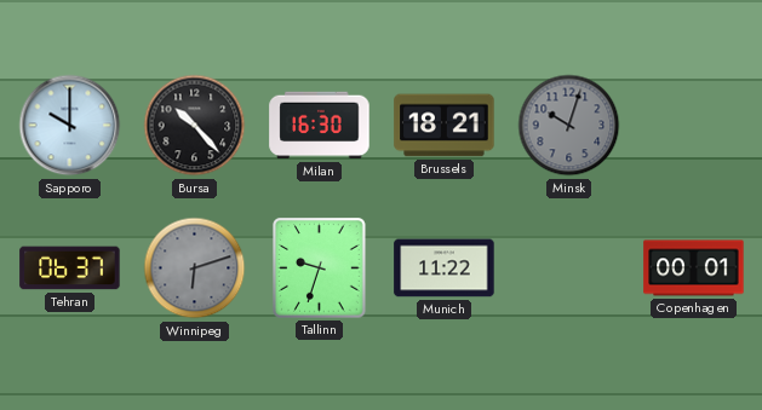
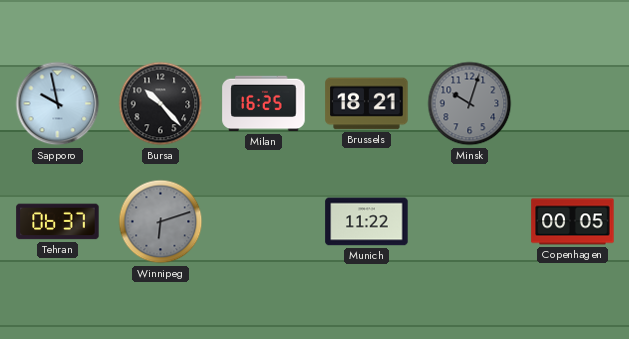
Sapporo: 10:00 -> 9:58 (58, 104)
Milan: 16:30 -> 16:25 (264, 104)
Tallinn: 9:33 -> none (320, 268)
Copenhagen: 00:01 -> 00:05 (573, 222)
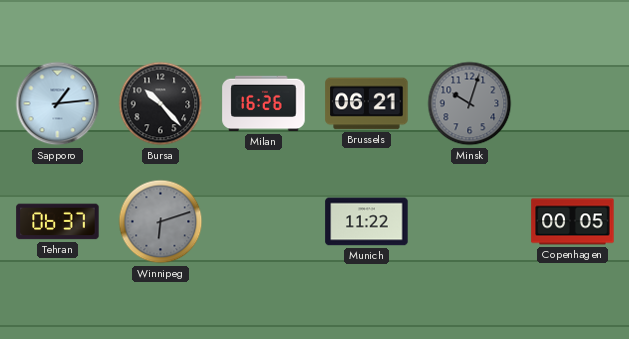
Sapporo: 9:58 -> 1:14 (58, 104)
Milan: 16:25 -> 16:26 (264, 104)
Brussels: 18:21 -> 06:21 (367, 104)
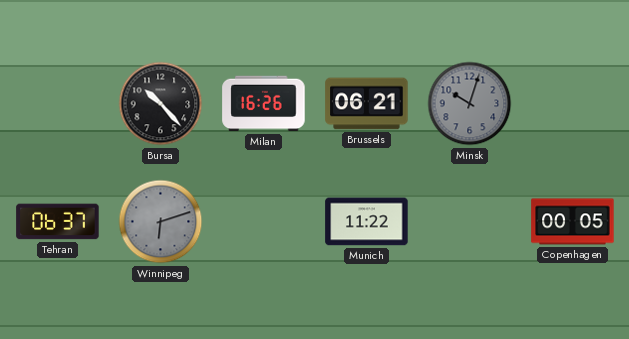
Sapporo: 1:14 -> none (58, 104)
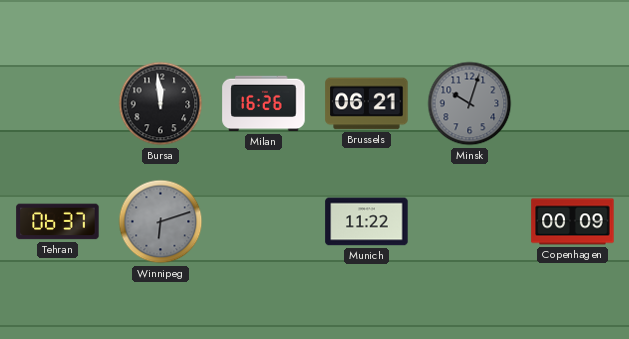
Bursa: 10:23 -> 11:59 (161, 104)
Copenhagen: 00:05 -> 00:09 (573, 222)
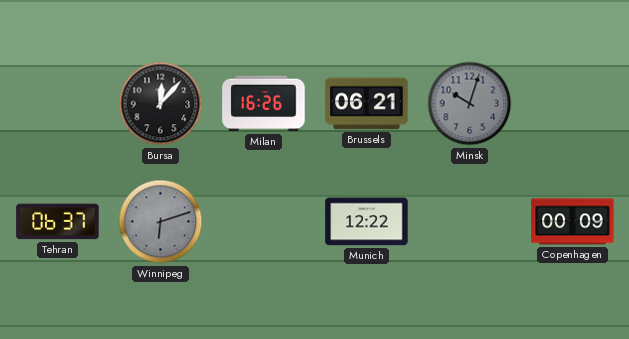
Bursa: 11:59 -> 12:07 (161, 104)
Munich: 11:22 -> 12:22 (367, 222)
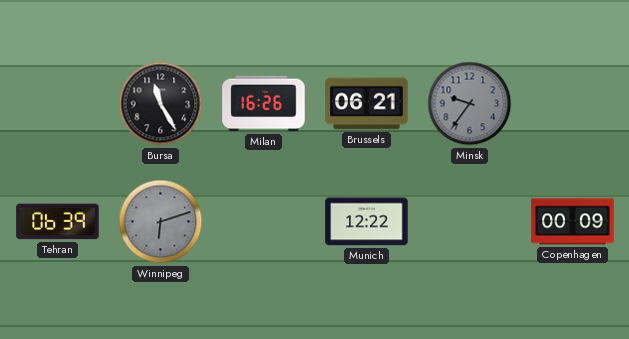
Bursa: 12:07 -> 11:25 (161, 104)
Minsk: 10:03 -> 9:36 (470, 104)
Tehran: 06:37 -> 06:39 (58, 222)
